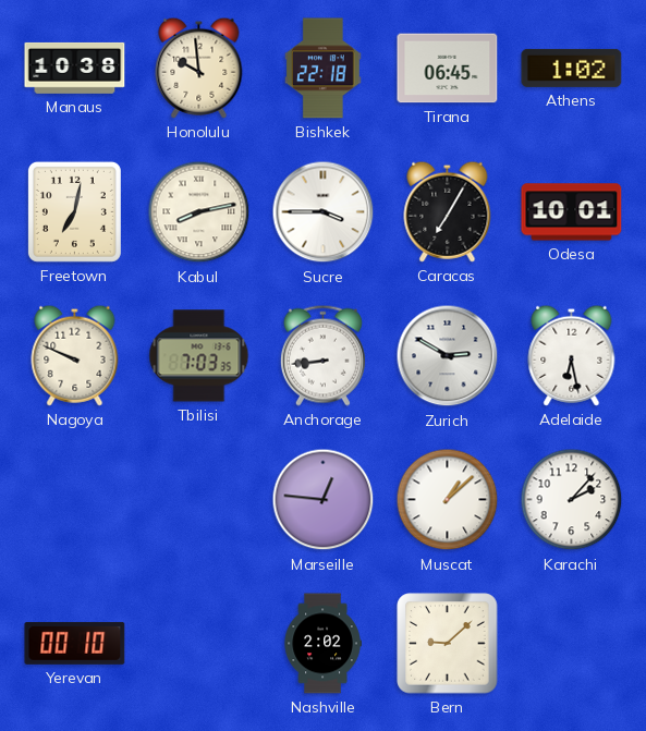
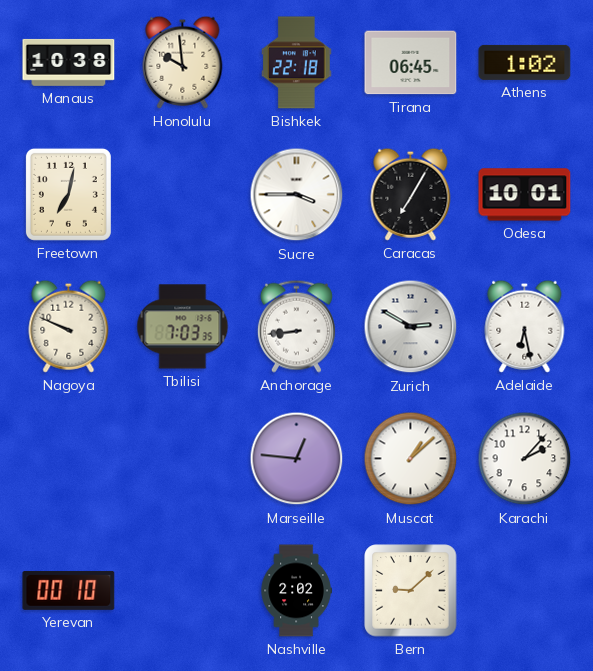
Kabul: 8:13 -> none (199, 212)
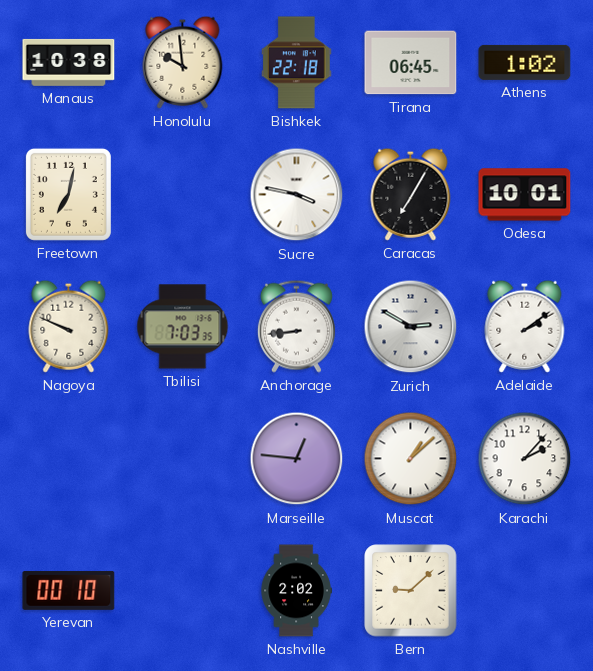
Sucre: 3:45 -> 3:47 (297, 195)
Adelaide: 6:28 -> 2:09 (525, 326)
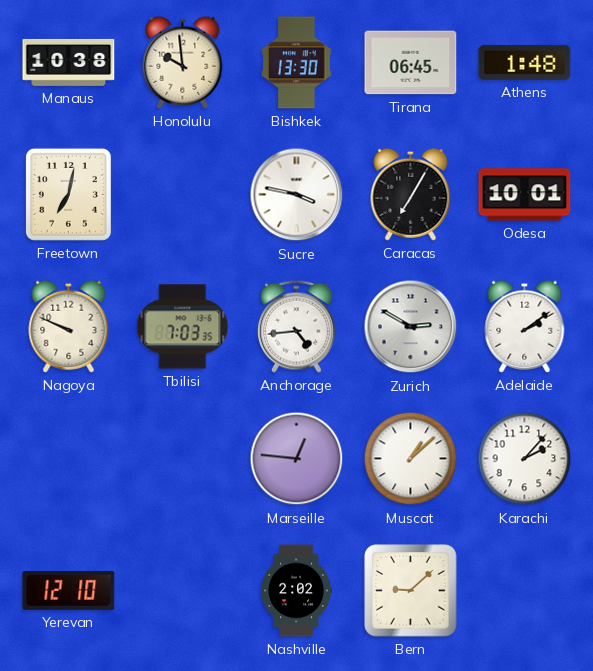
Bishkek: 22:18 -> 13:30 (296, 63)
Athens: 1:02 -> 1:48 (525, 62)
Anchorage: 8:44 -> 4:44 (296, 326)
Yerevan: 00:10 -> 12:10 (69, 590)
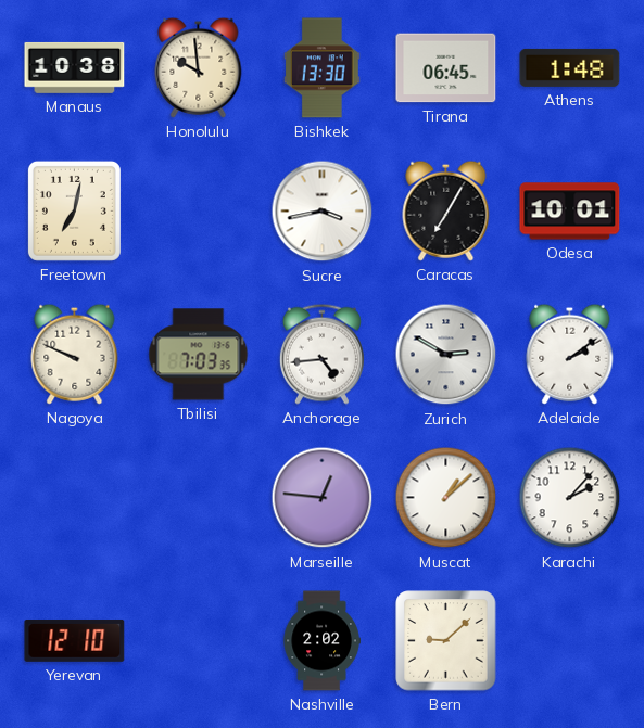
Sucre: 3:47 -> 3:43 (323, 212)
